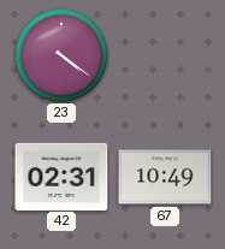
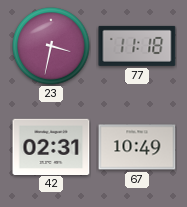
23: 4:21 -> 3:32 (51, 46)
77: none -> 11:18 (137, 46)
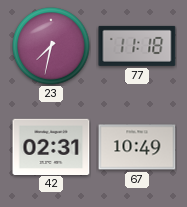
23: 3:32 -> 7:32 (51, 46)
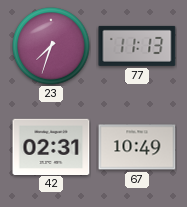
23: 7:32 -> 7:33 (51, 46)
77: 11:18 -> 11:13 (137, 46)
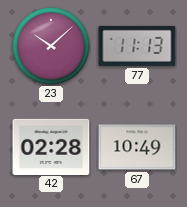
23: 7:33 -> 10:08 (51, 46)
42: 02:31 -> 02:28 (51, 146)
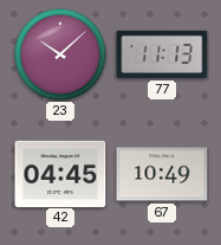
42: 02:28 -> 04:45 (60, 173)
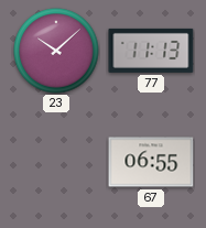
42: 04:45 -> none (60, 173)
67: 10:49 -> 06:55 (151, 162)
